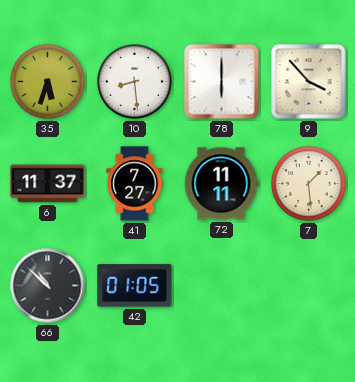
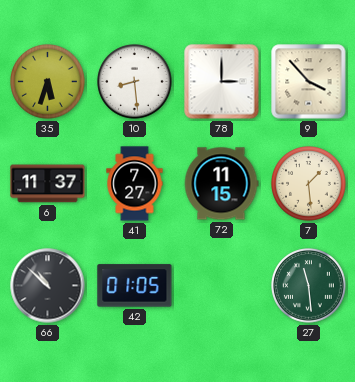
78: 6:00 -> 3:00 (222, 82)
72: 11:11 -> 11:15 (221, 184)
27: none -> 11:29 (309, 286)
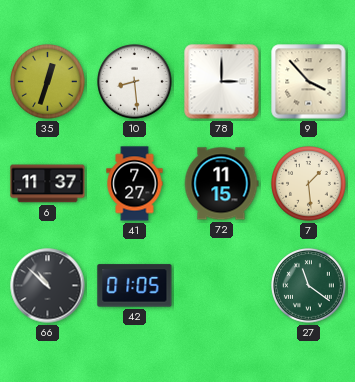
35: 5:33 -> 12:33 (48, 82)
27: 11:29 -> 11:21 (309, 286)
